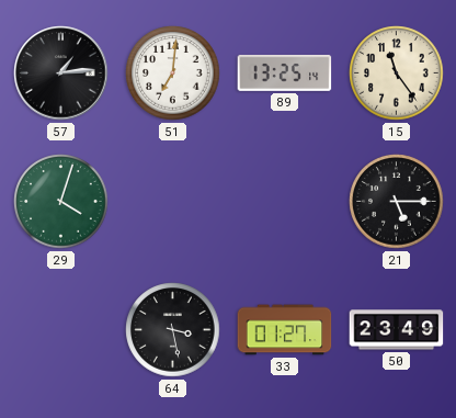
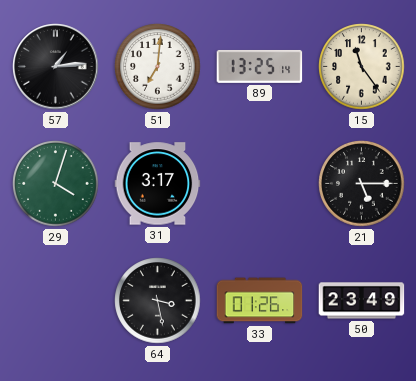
31: none -> 3:17 (158, 184)
33: 01:27 -> 01:26 (260, 301)
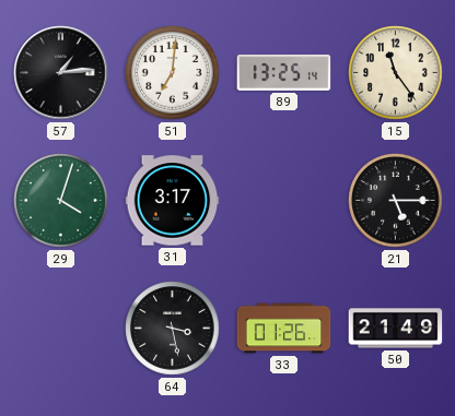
50: 23:49 -> 21:49 (396, 329)
